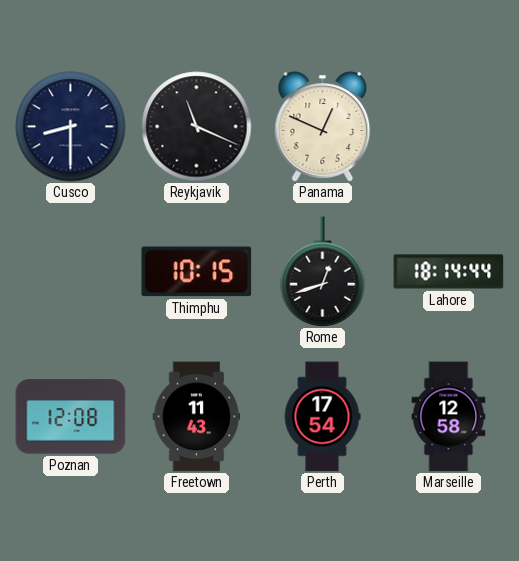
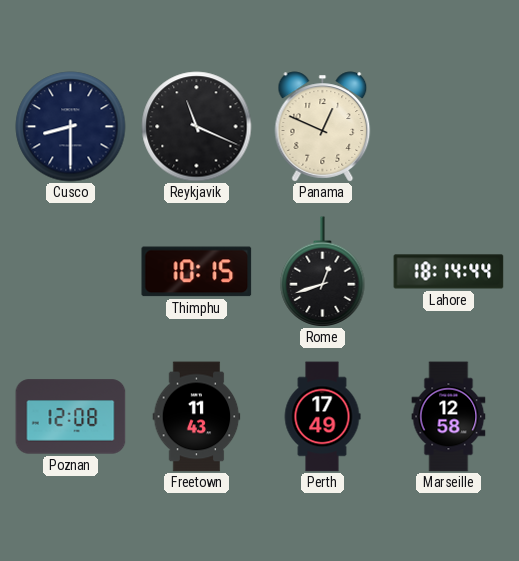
Perth: 17:54 -> 17:49 (322, 417)
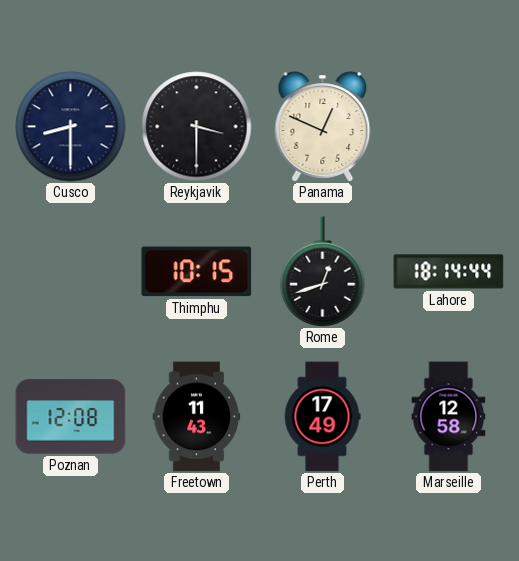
Reykjavik: 11:19 -> 3:30 (197, 127)
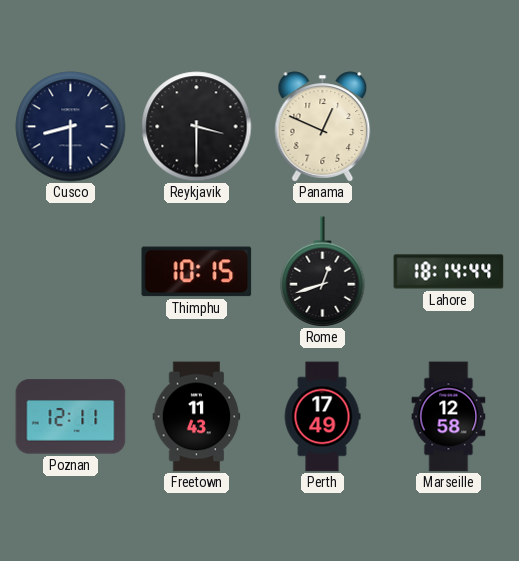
Poznan: 12:08 -> 12:11 (71, 417)
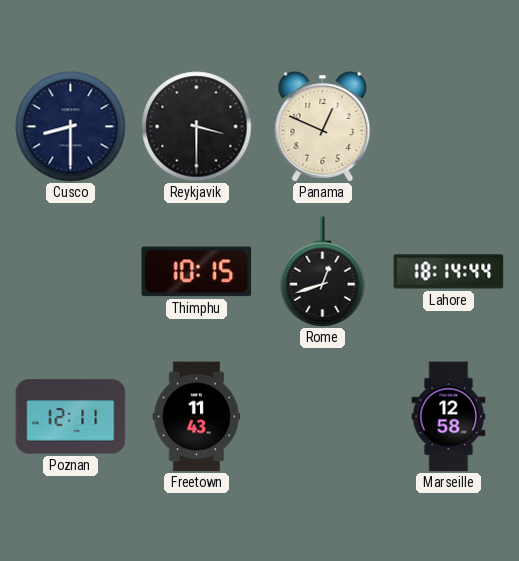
Perth: 17:49 -> none (322, 417)
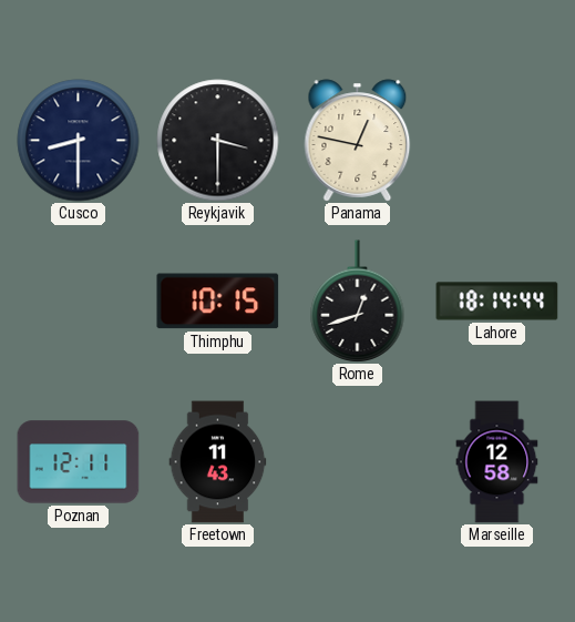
Panama: 12:49 -> 12:47 (358, 141)
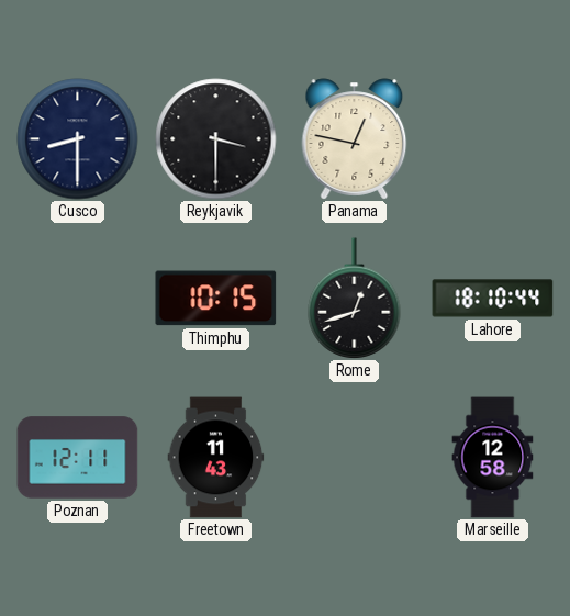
Lahore: 18:14 -> 18:10 (493, 299)
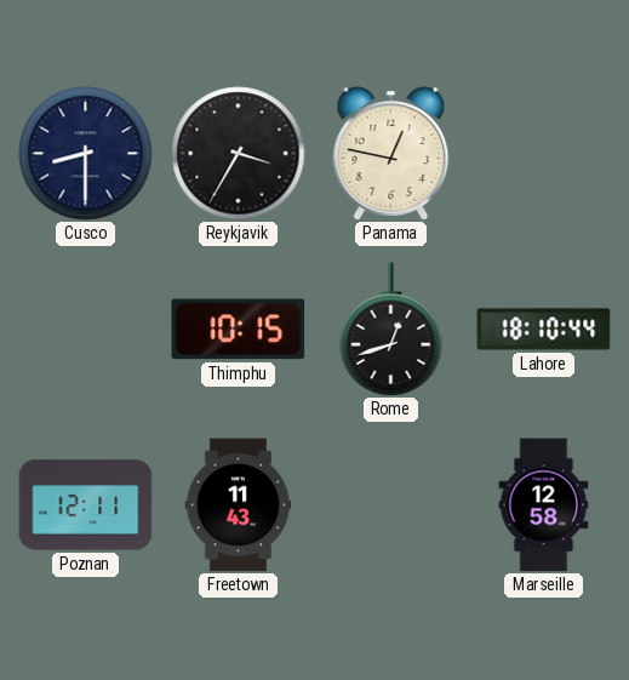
Reykjavik: 3:30 -> 3:35 (239, 154)
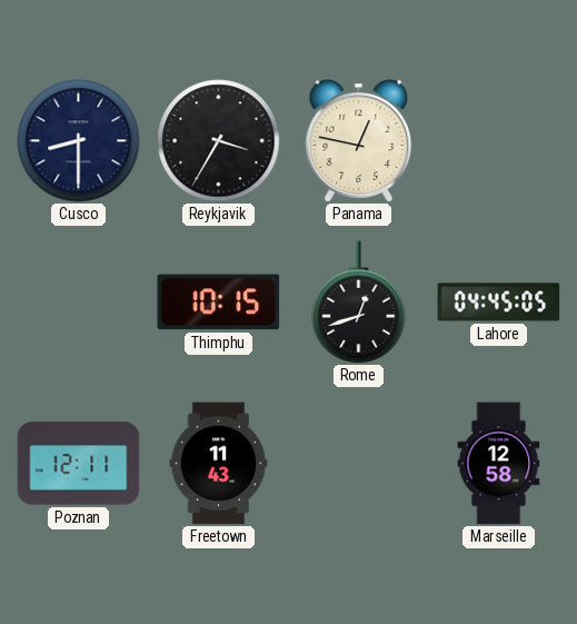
Lahore: 18:10 -> 04:45 (499, 303)
